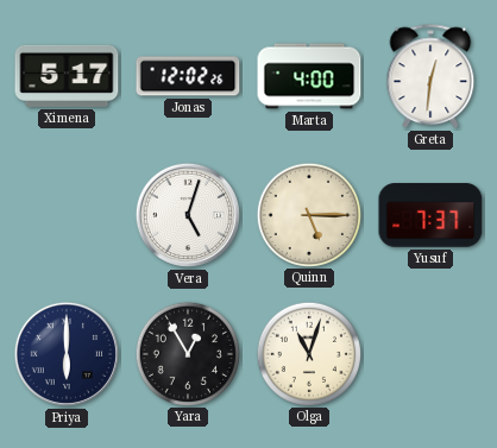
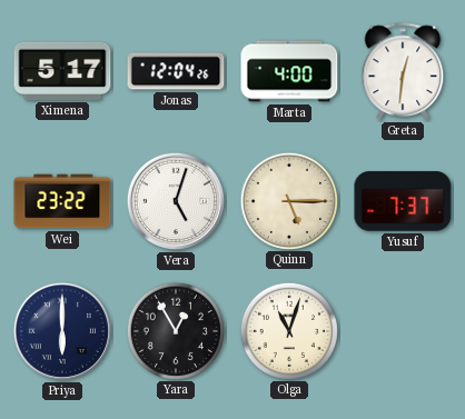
Jonas: 12:02 -> 12:04 (176, 71)
Wei: none -> 23:22 (62, 201)
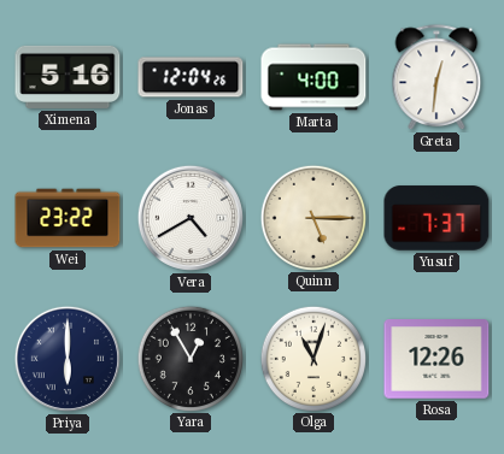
Ximena: 5:17 -> 5:16 (68, 77)
Vera: 5:03 -> 4:40 (191, 218)
Rosa: none -> 12:26 (436, 360)
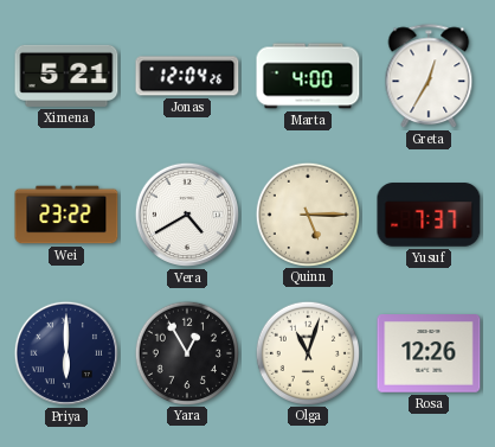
Ximena: 5:16 -> 5:21 (66, 76)
Greta: 12:31 -> 12:35 (429, 77)
